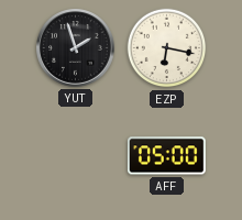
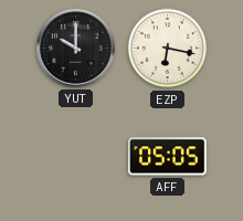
YUT: 1:57 -> 10:00 (76, 49)
AFF: 05:00 -> 05:05 (167, 157)
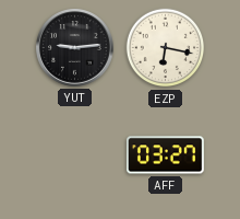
YUT: 10:00 -> 9:14 (75, 48)
AFF: 05:05 -> 03:27 (165, 155)
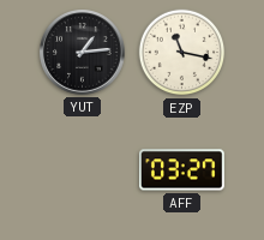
YUT: 9:14 -> 1:14 (83, 53)
EZP: 6:17 -> 11:17 (182, 53)
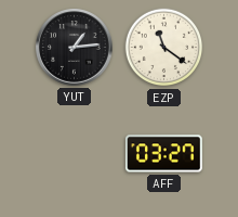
EZP: 11:17 -> 11:21 (164, 48)
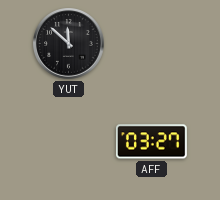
YUT: 1:14 -> 11:52 (69, 44)
EZP: 11:21 -> none (164, 48)
